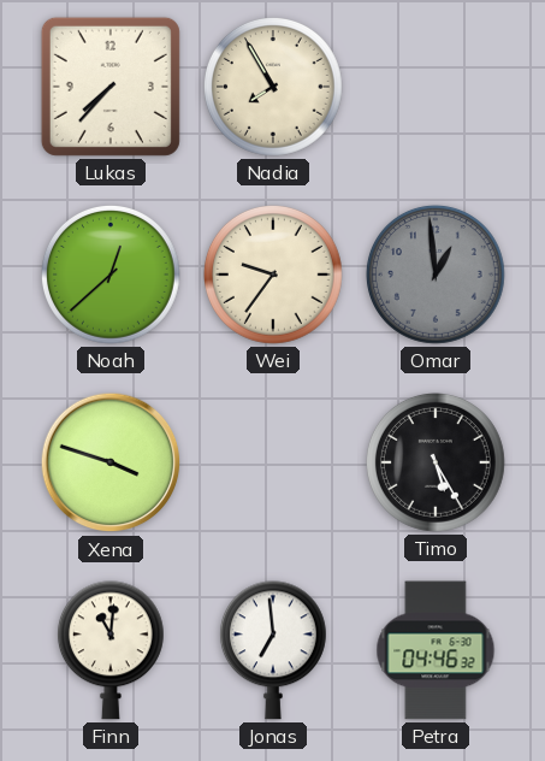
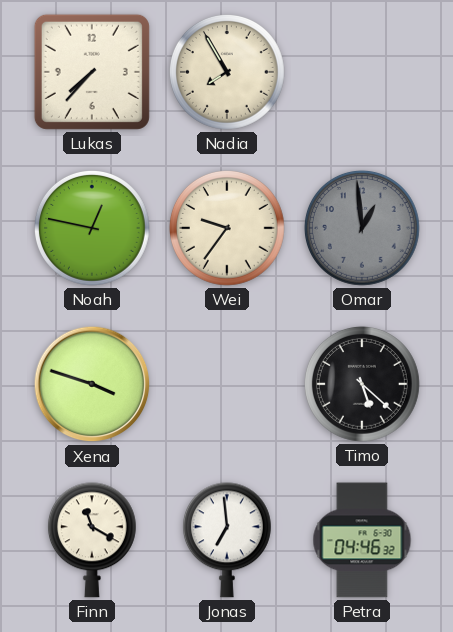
Noah: 12:38 -> 12:47 (92, 228)
Timo: 5:25 -> 5:22 (362, 384)
Finn: 11:01 -> 11:20 (92, 540)
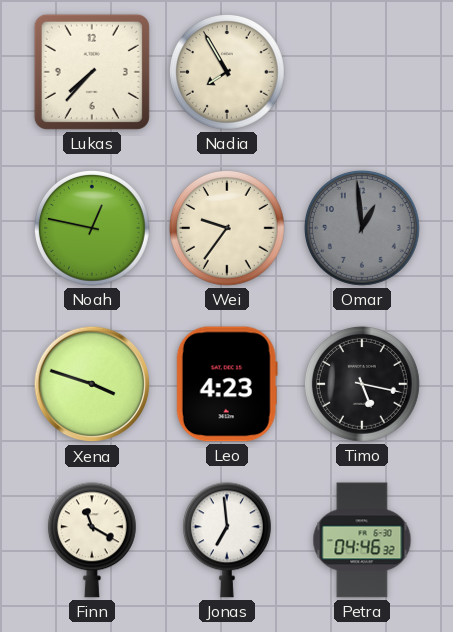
Leo: none -> 4:23 (227, 384)
Timo: 5:22 -> 5:17 (362, 384)
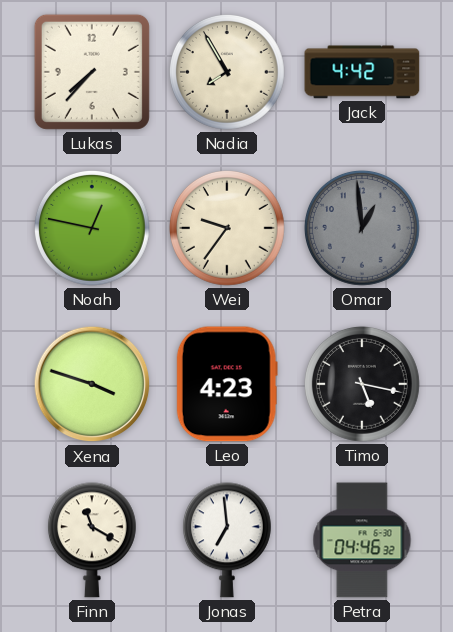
Jack: none -> 4:42 (362, 72)
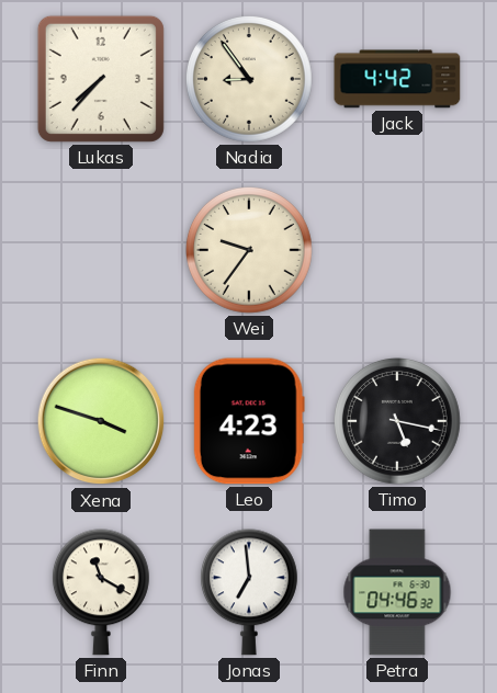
Nadia: 7:55 -> 8:54 (249, 79)
Noah: 12:47 -> none (92, 228)
Omar: 12:59 -> none (362, 228)
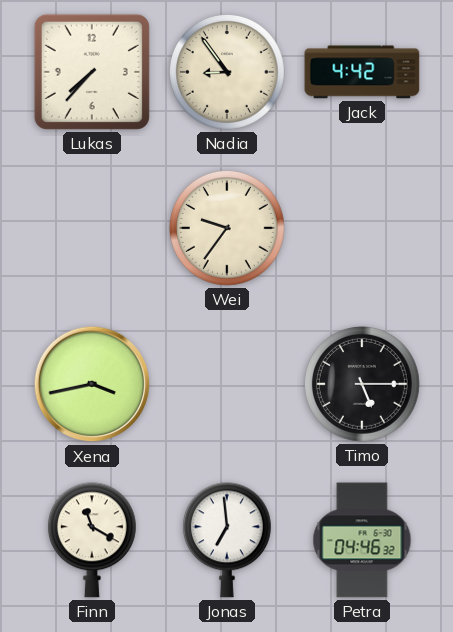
Xena: 3:48 -> 3:43 (92, 384)
Leo: 4:23 -> none (249, 421)
Timo: 5:17 -> 5:15 (362, 384)
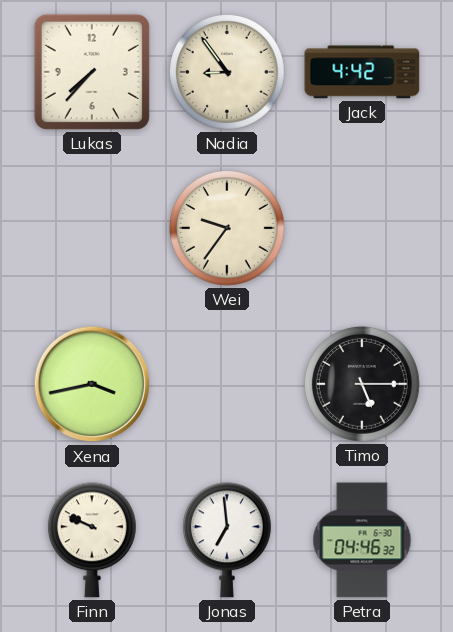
Finn: 11:20 -> 9:49 (92, 540)
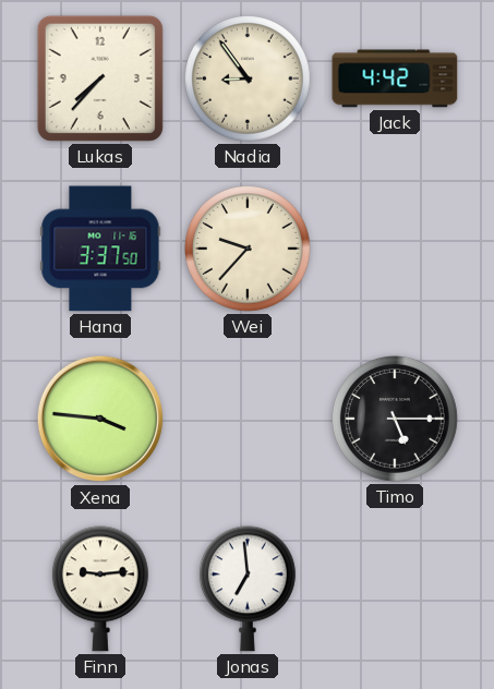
Hana: none -> 3:37 (100, 249)
Wei: 9:36 -> 9:37 (248, 249)
Xena: 3:43 -> 3:46 (100, 419)
Finn: 9:49 -> 9:14 (100, 589)
Petra: 04:46 -> none (362, 540)
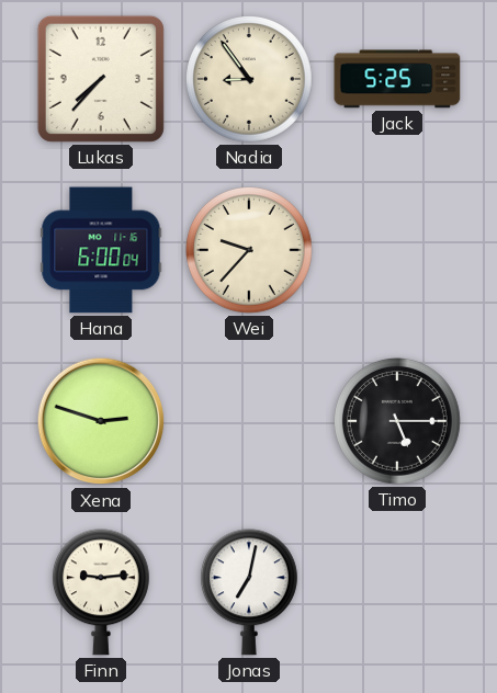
Jack: 4:42 -> 5:25 (397, 79)
Hana: 3:37 -> 6:00 (101, 250)
Xena: 3:46 -> 2:48 (101, 421)
Jonas: 6:59 -> 7:02 (249, 592)
